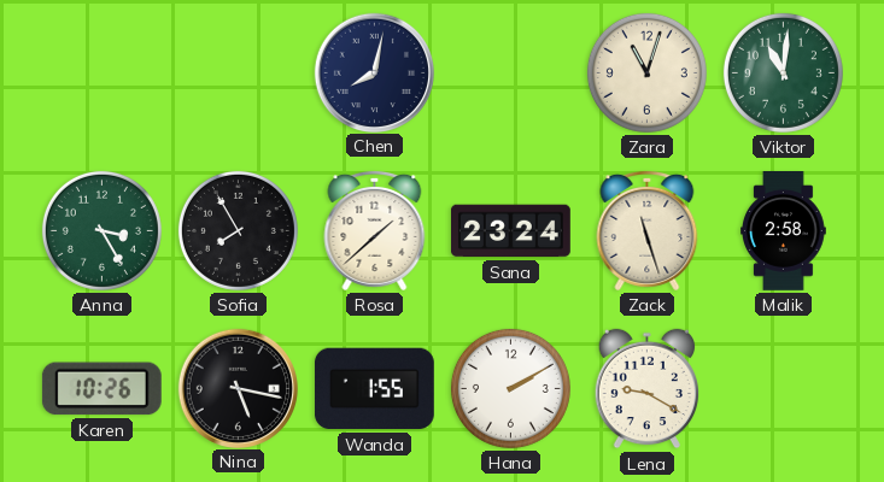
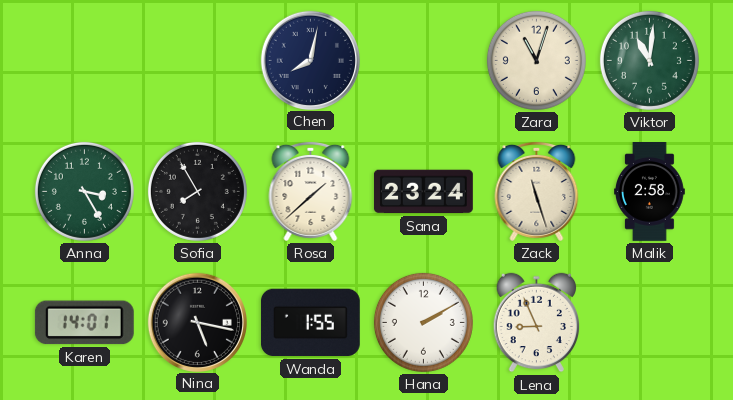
Karen: 10:26 -> 14:01 (84, 323)
Lena: 9:20 -> 8:56 (536, 323)
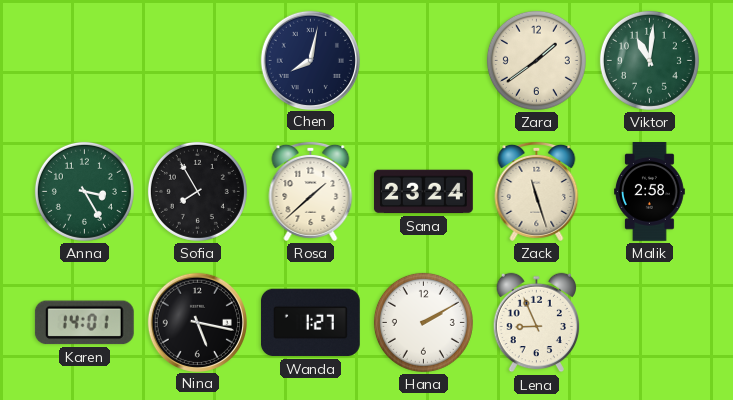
Zara: 11:03 -> 1:39 (536, 60)
Wanda: 1:55 -> 1:27 (310, 323)
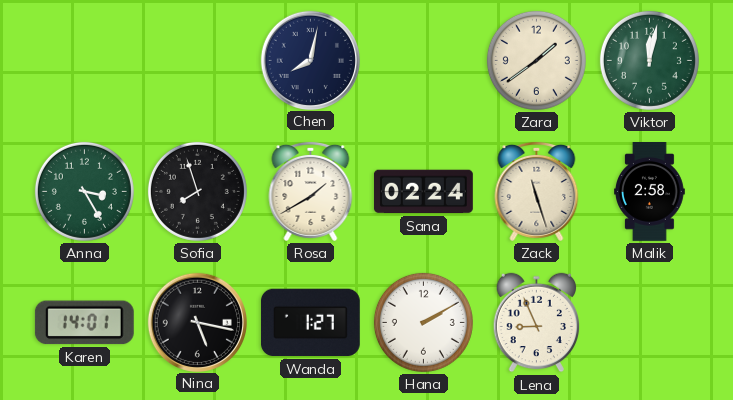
Viktor: 11:01 -> 12:02 (649, 60)
Sofia: 7:55 -> 7:57 (197, 191)
Rosa: 1:38 -> 1:40 (311, 191)
Sana: 23:24 -> 02:24 (423, 192)
